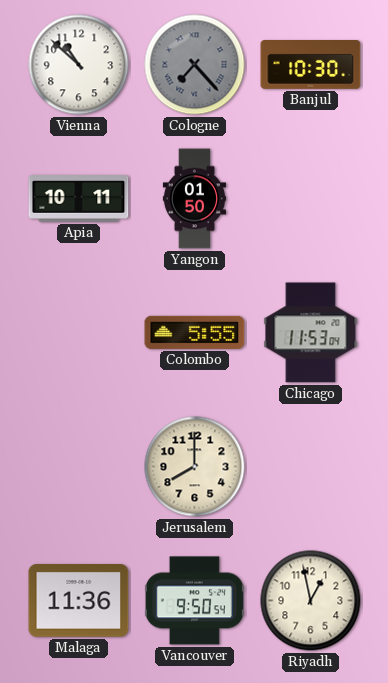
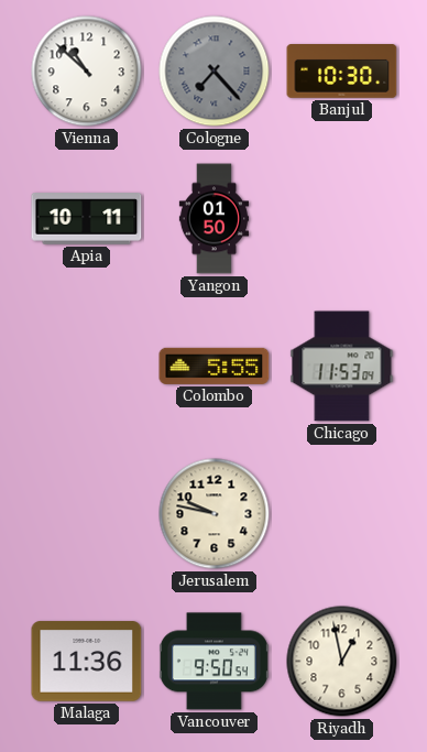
Jerusalem: 8:00 -> 9:47 (215, 514)
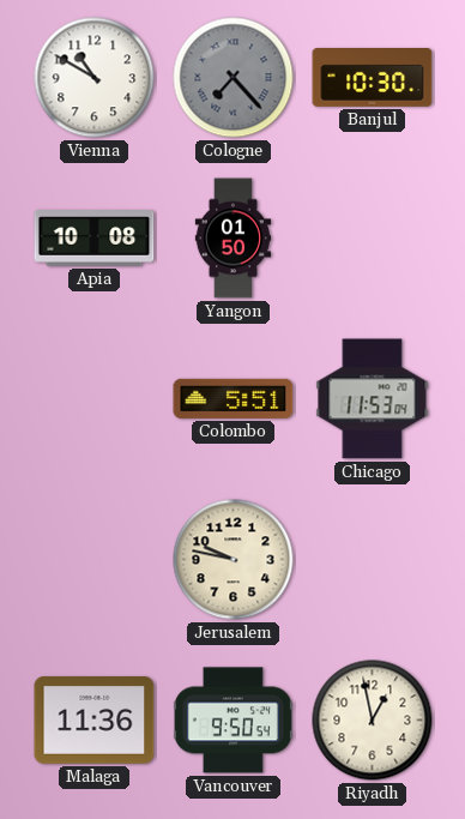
Vienna: 10:52 -> 10:50 (95, 78)
Apia: 10:11 -> 10:08 (95, 239)
Colombo: 5:55 -> 5:51 (234, 398)
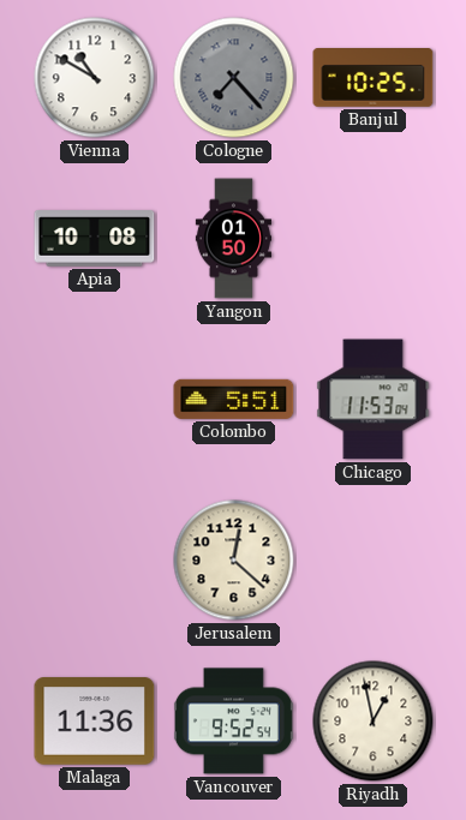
Banjul: 10:30 -> 10:25 (374, 78)
Jerusalem: 9:47 -> 12:22 (234, 561)
Vancouver: 9:50 -> 9:52 (233, 722)
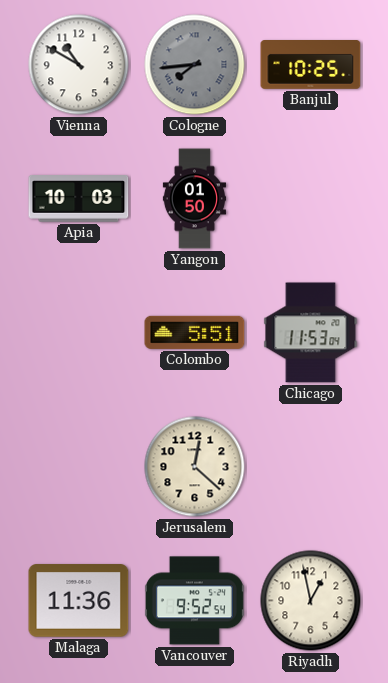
Cologne: 7:23 -> 7:44 (195, 65)
Apia: 10:08 -> 10:03 (79, 199)
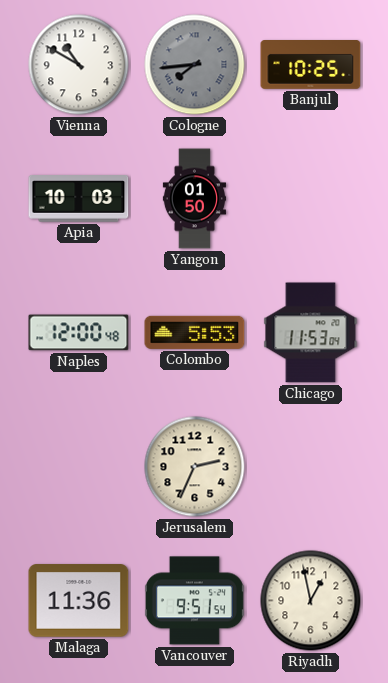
Naples: none -> 12:00 (79, 333)
Colombo: 5:51 -> 5:53 (195, 332)
Jerusalem: 12:22 -> 2:34 (195, 467)
Vancouver: 9:52 -> 9:51 (194, 601)
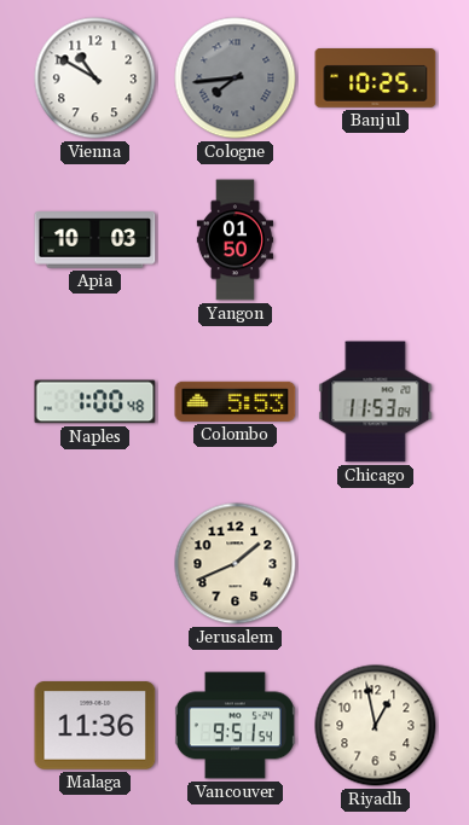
Naples: 12:00 -> 1:00 (95, 402)
Jerusalem: 2:34 -> 1:41 (236, 564)
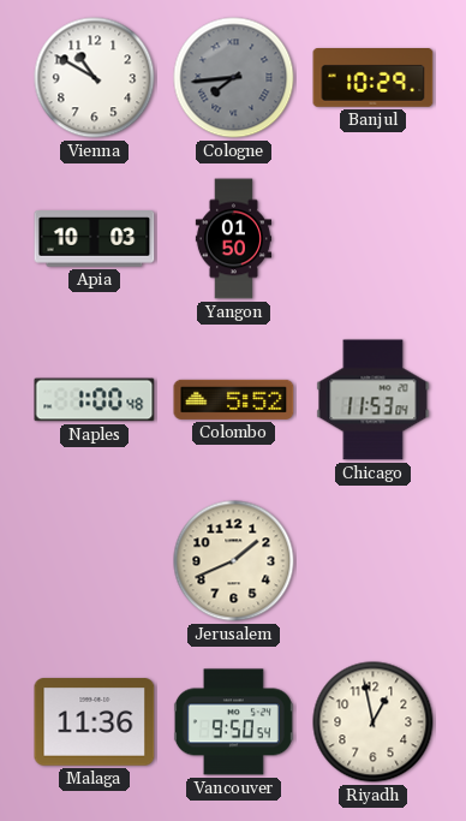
Banjul: 10:25 -> 10:29 (374, 78)
Colombo: 5:53 -> 5:52 (234, 399)
Vancouver: 9:51 -> 9:50 (233, 722)
